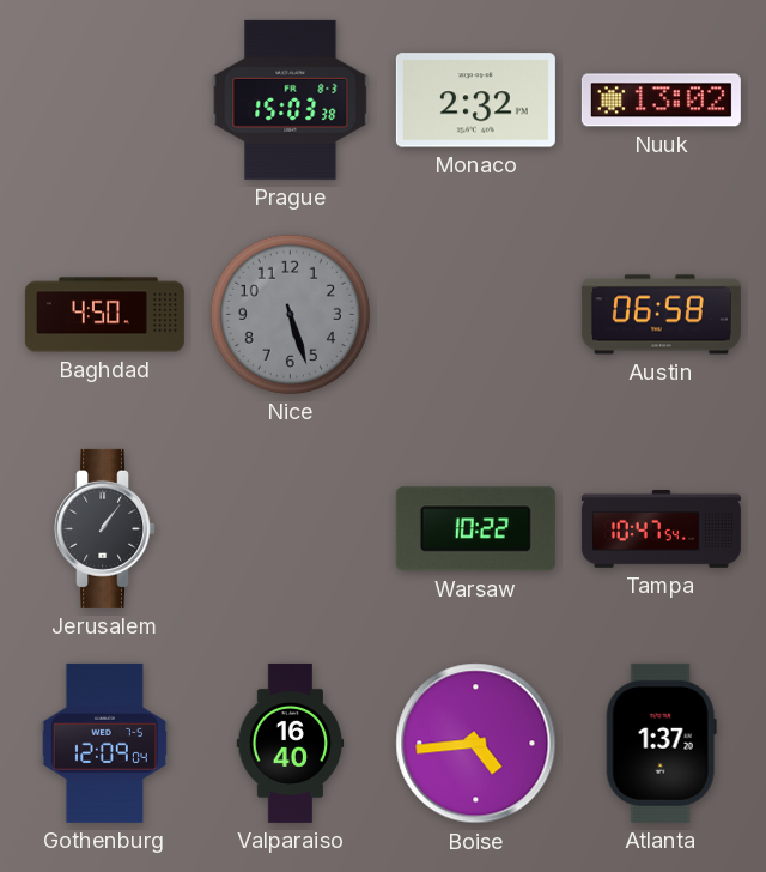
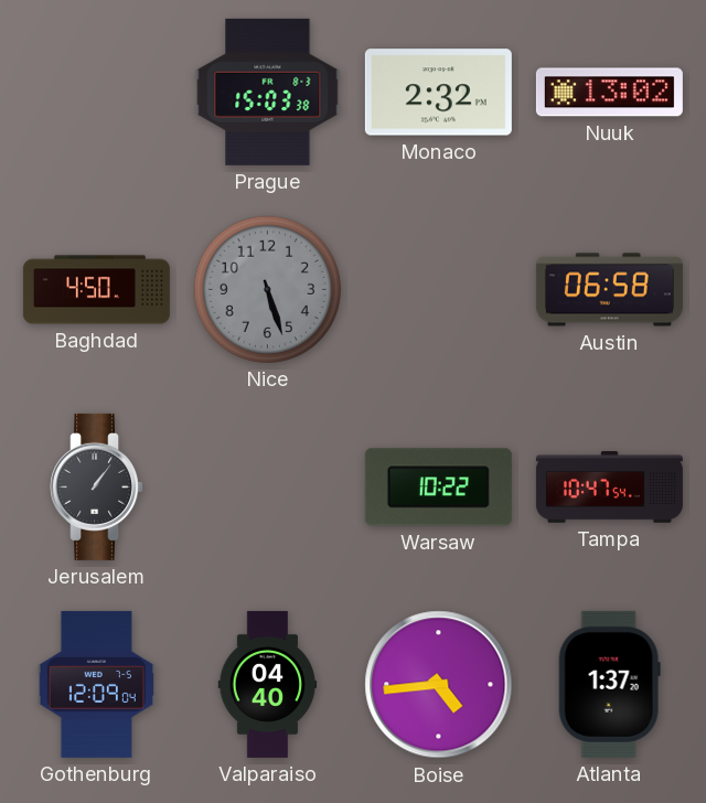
Valparaiso: 16:40 -> 04:40 (268, 684)
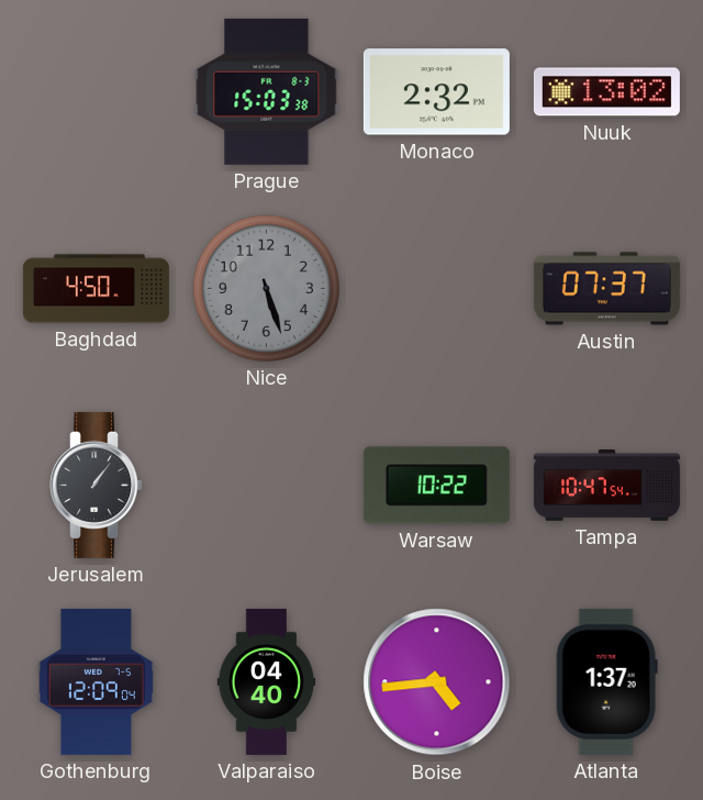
Austin: 06:58 -> 07:37 (606, 289)
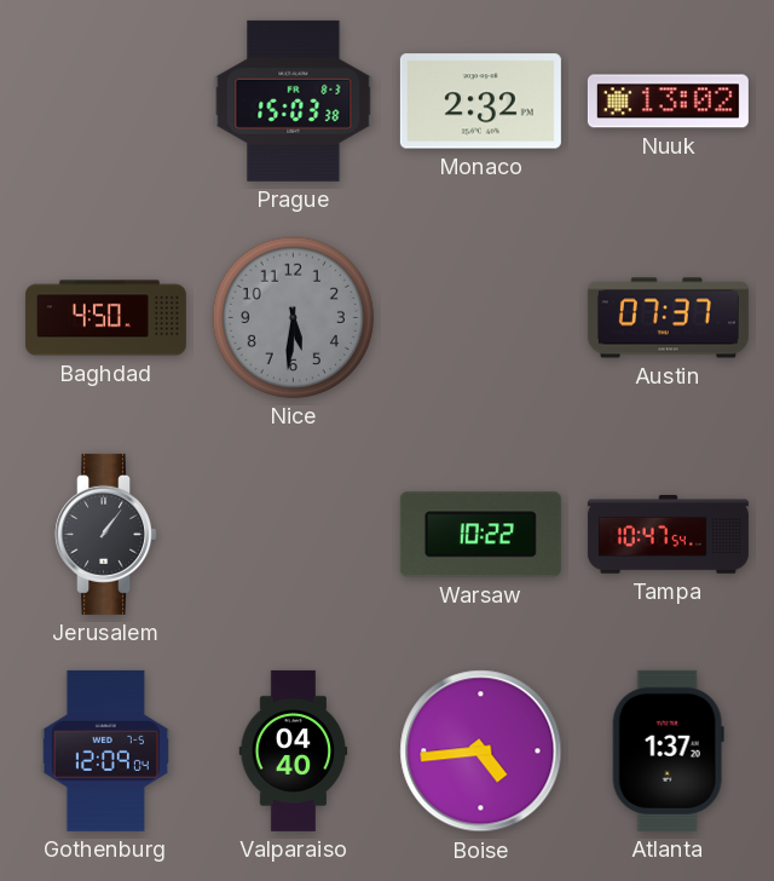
Nice: 5:27 -> 5:31 (293, 317)
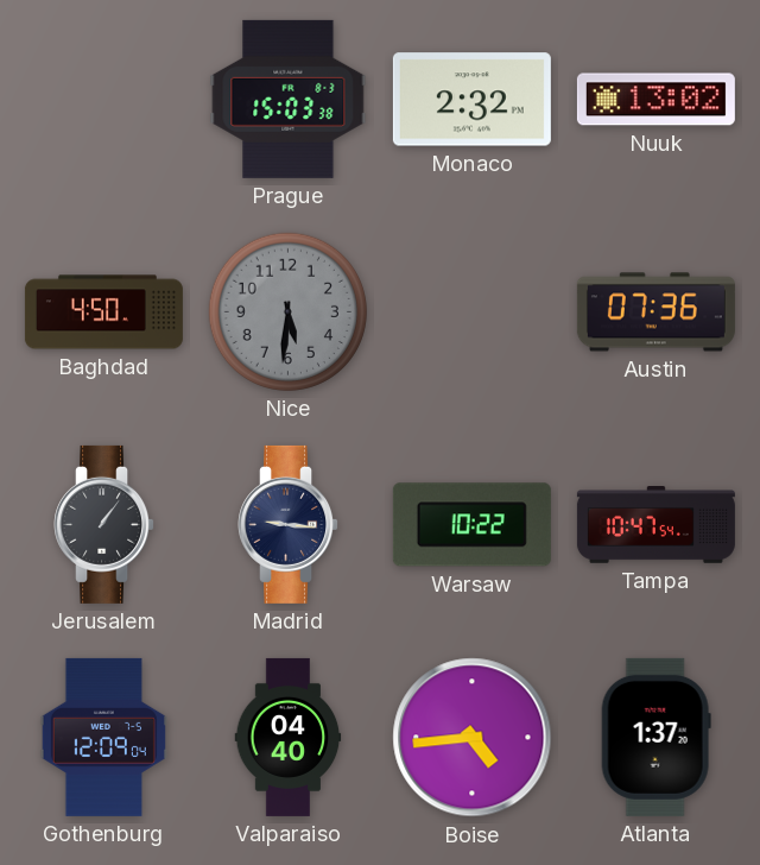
Austin: 07:37 -> 07:36 (655, 312)
Madrid: none -> 9:16 (289, 524)
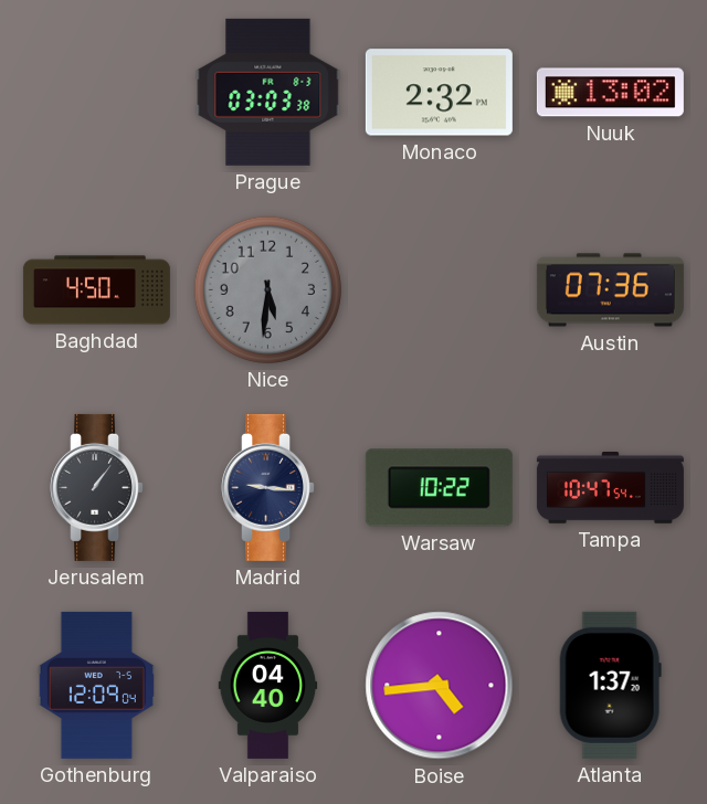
Prague: 15:03 -> 03:03 (268, 92)
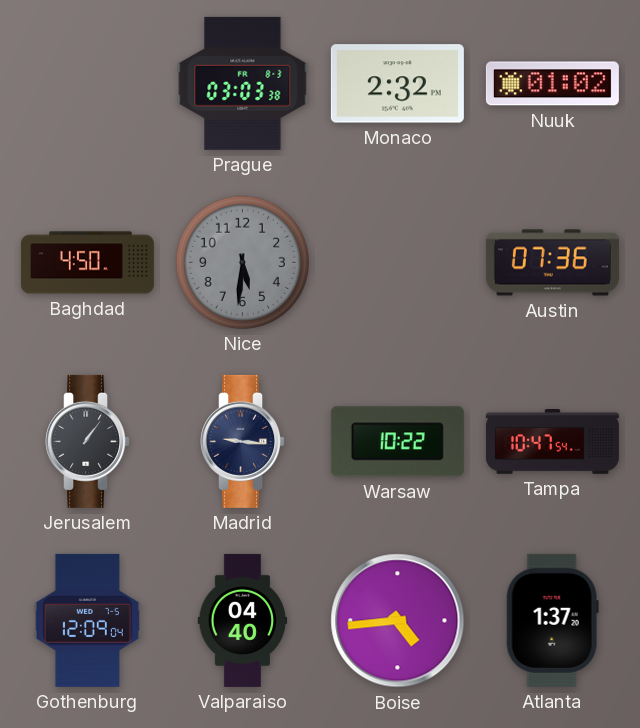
Nuuk: 13:02 -> 01:02 (552, 84)
